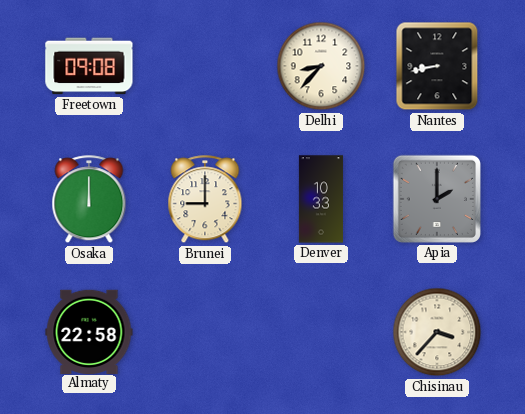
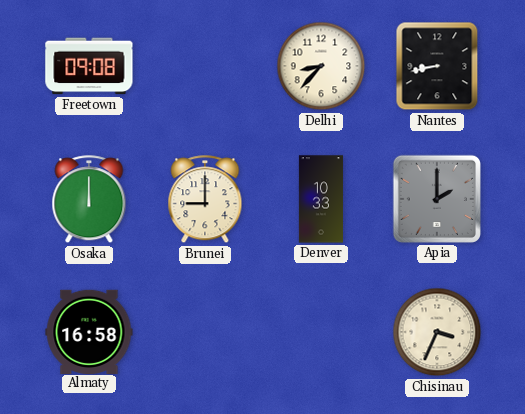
Almaty: 22:58 -> 16:58 (89, 331)
Chisinau: 3:37 -> 3:34 (437, 332)
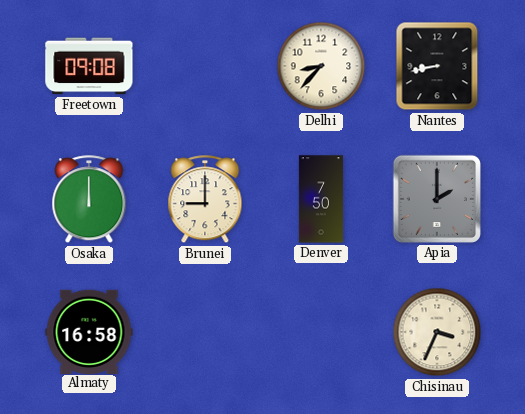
Denver: 10:33 -> 7:50 (321, 199)
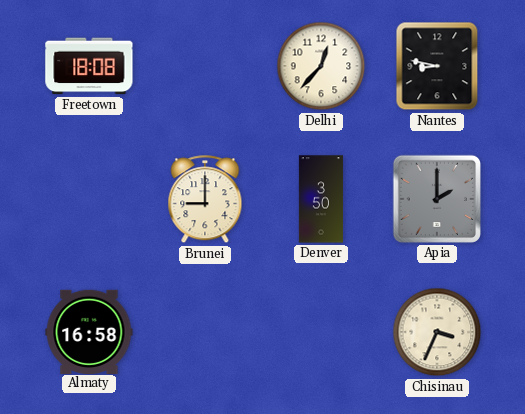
Freetown: 09:08 -> 18:08 (89, 66)
Delhi: 8:37 -> 12:37 (321, 66)
Nantes: 8:43 -> 8:47 (437, 66)
Osaka: 12:00 -> none (89, 200)
Denver: 7:50 -> 3:50 (321, 199)
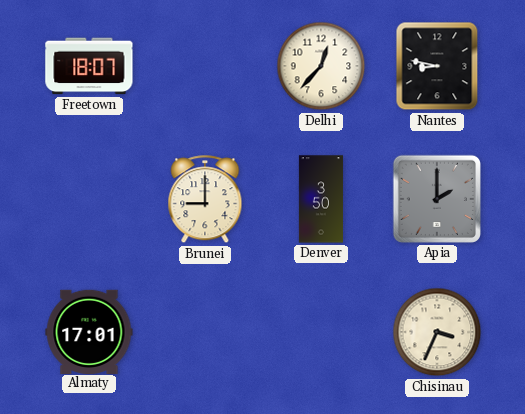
Freetown: 18:08 -> 18:07 (89, 66)
Almaty: 16:58 -> 17:01 (89, 331)
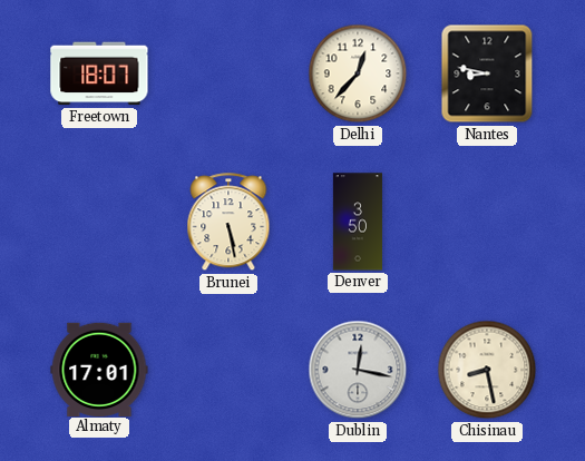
Brunei: 9:00 -> 5:28 (228, 223)
Apia: 2:00 -> none (437, 199)
Dublin: none -> 12:17 (358, 370)
Chisinau: 3:34 -> 8:28 (487, 370)
